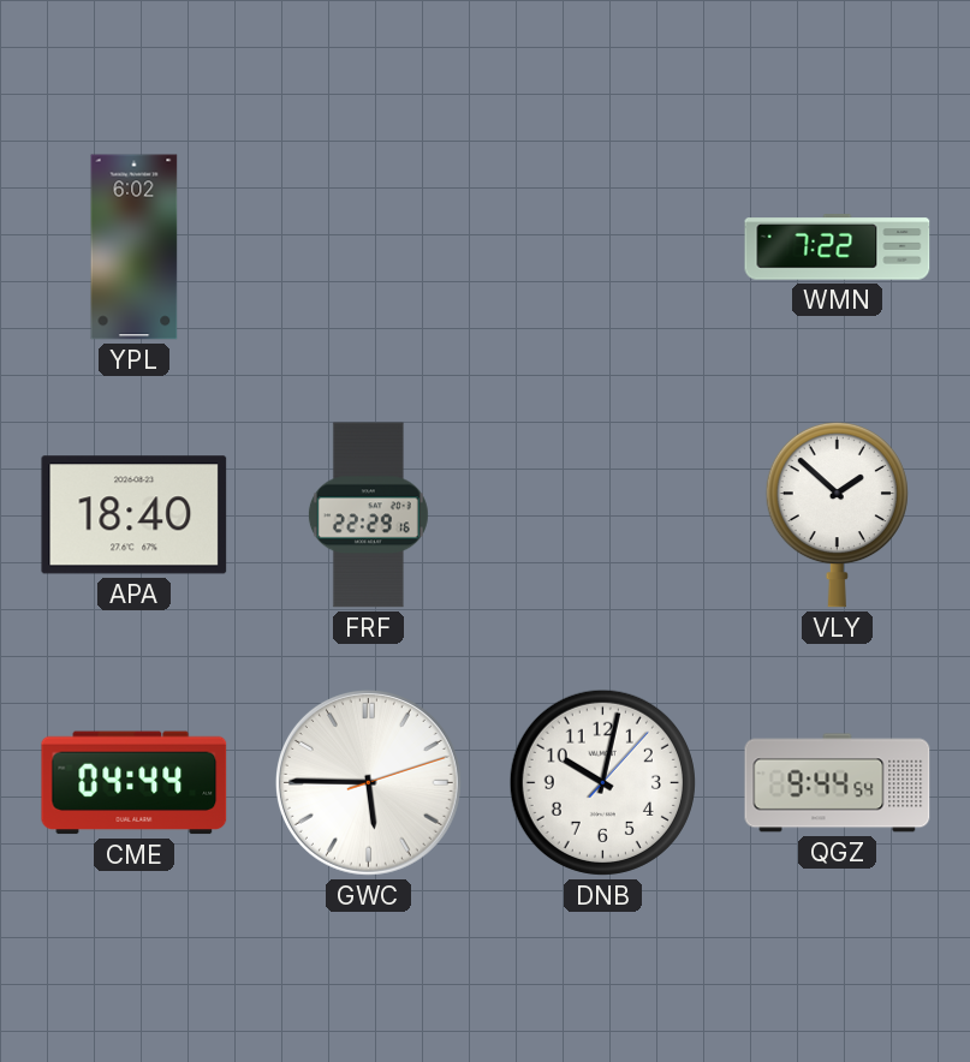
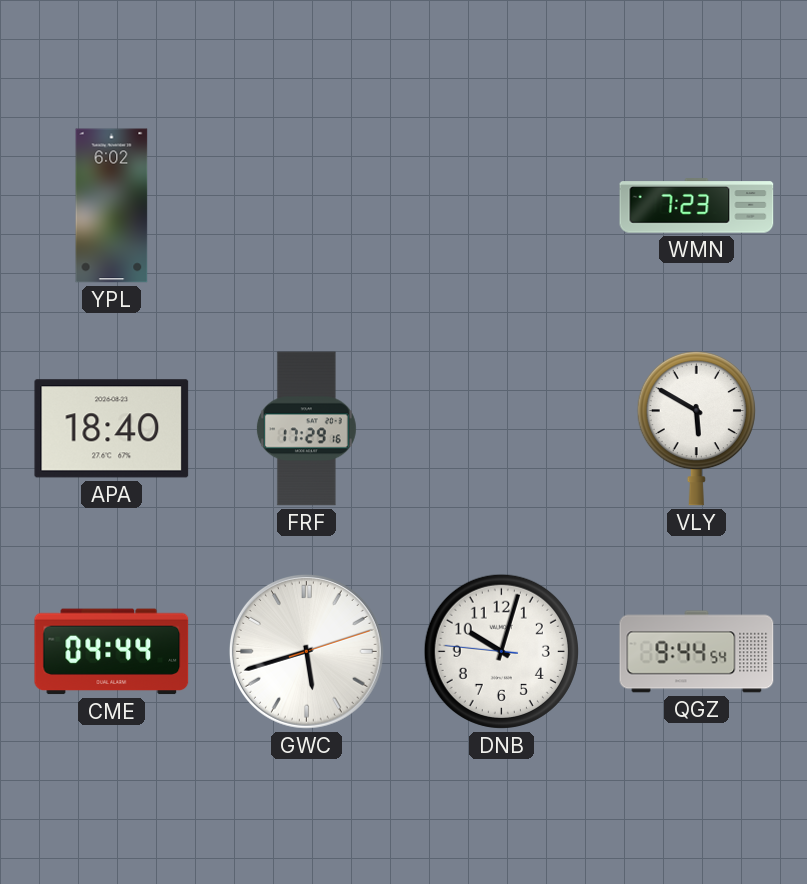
WMN: 7:22 -> 7:23 (697, 206)
FRF: 22:29 -> 17:29 (306, 429)
VLY: 1:52 -> 5:50 (696, 428)
GWC: 5:45 -> 5:42 (306, 651)
DNB: 10:02:07 -> 10:02:46 (501, 651)
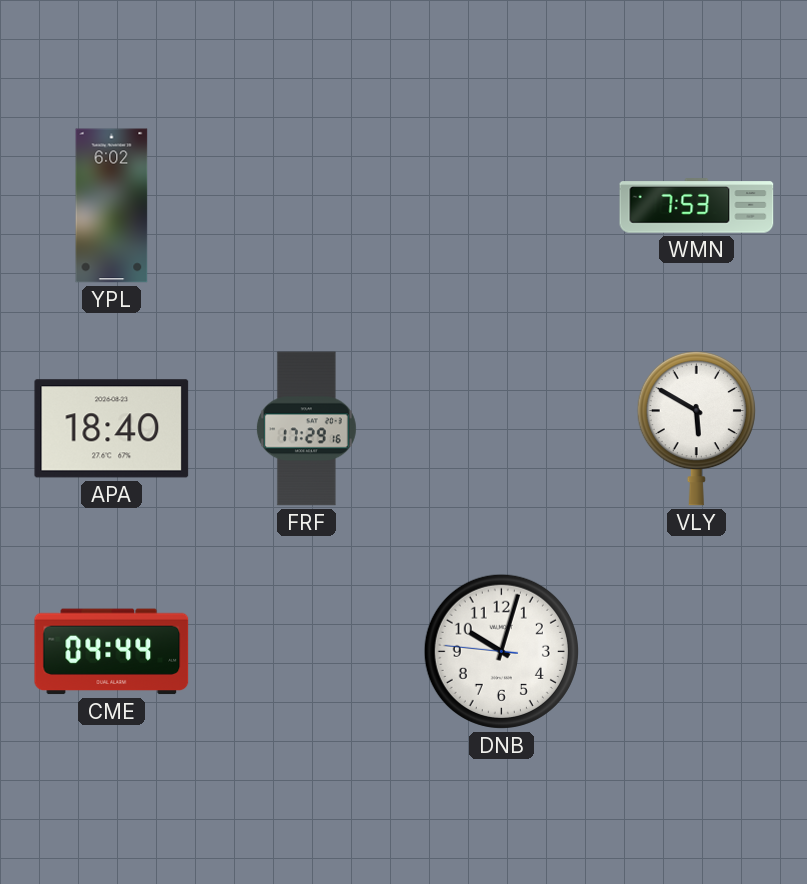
WMN: 7:23 -> 7:53 (697, 206)
GWC: 5:42 -> none (306, 651)
QGZ: 9:44 -> none (697, 652)
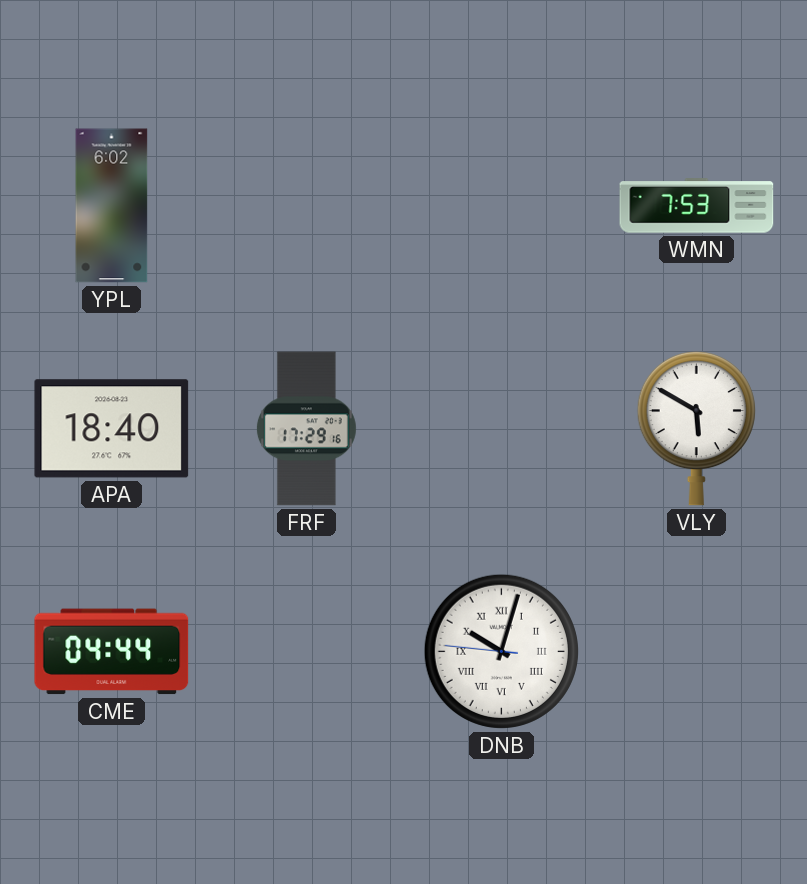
DNB numerals: Arabic -> Roman (501, 651)
